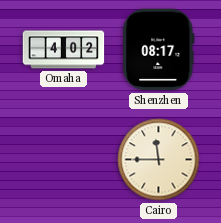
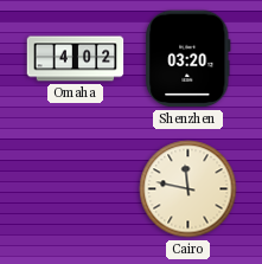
Shenzhen: 08:17 -> 03:20 (188, 59)
Cairo: 11:45 -> 11:47 (188, 189)
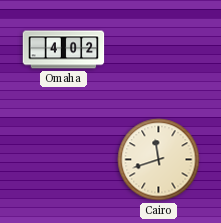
Shenzhen: 03:20 -> none (188, 59)
Cairo: 11:47 -> 11:42 (159, 160)
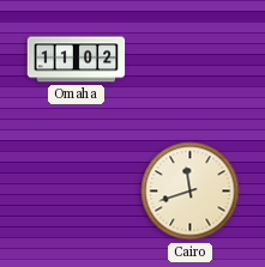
Omaha: 4:02 -> 11:02 (77, 60)
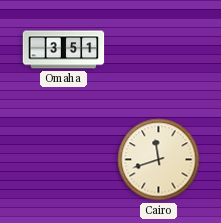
Omaha: 11:02 -> 3:51 (64, 50)
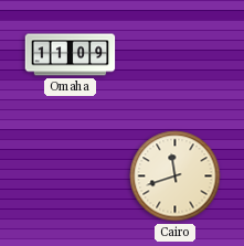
Omaha: 3:51 -> 11:09 (71, 55)
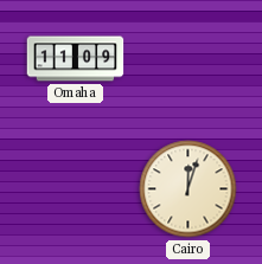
Cairo: 11:42 -> 12:03 (188, 189)
